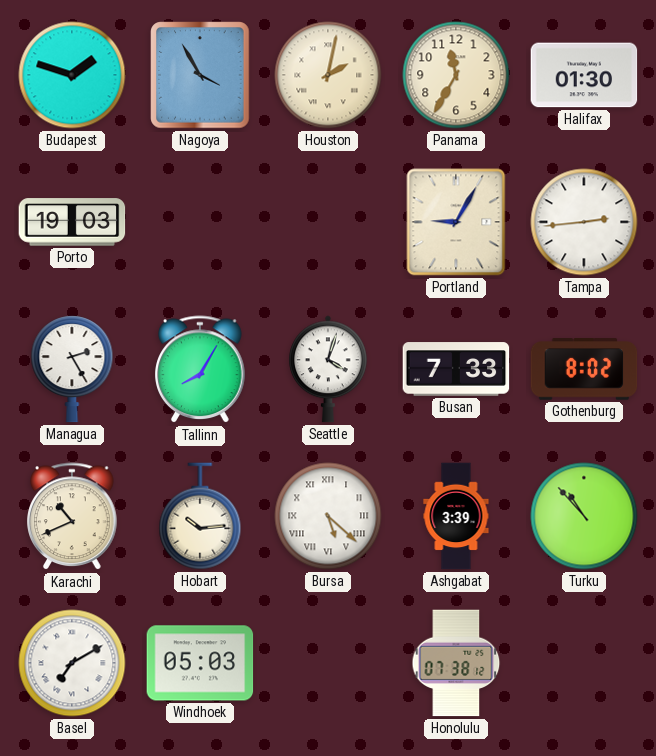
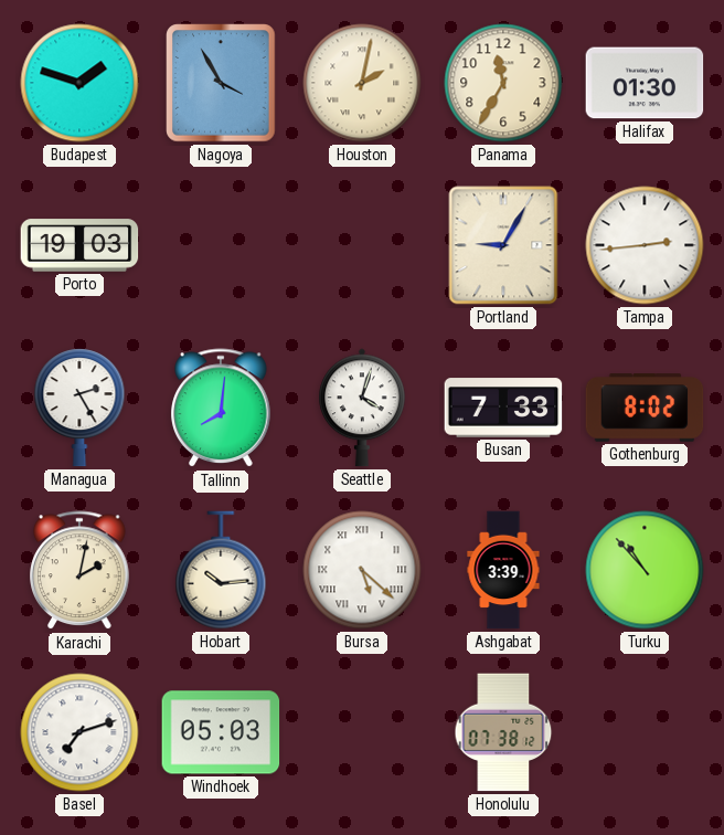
Tallinn: 8:05 -> 8:01 (221, 409)
Karachi: 10:41 -> 2:02 (79, 571)
Basel: 7:10 -> 7:12 (79, 732)
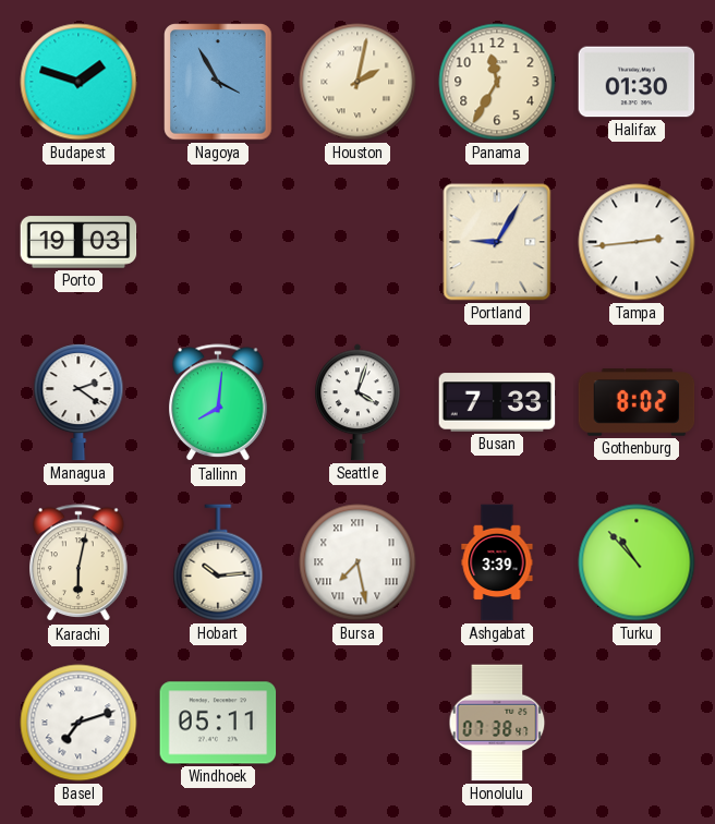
Managua: 2:25 -> 2:21 (78, 402)
Karachi: 2:02 -> 6:02 (78, 564)
Bursa: 5:22 -> 7:28 (357, 562)
Windhoek: 05:03 -> 05:11 (218, 723)
Honolulu: 07:38:12 -> 07:38:47 (497, 723)
